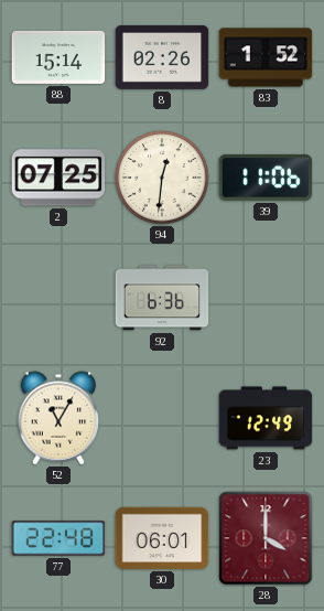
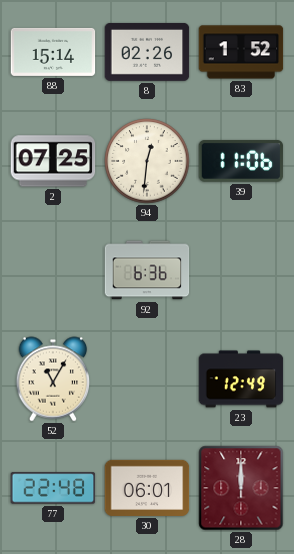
28: 4:00 -> 12:00 (241, 488)
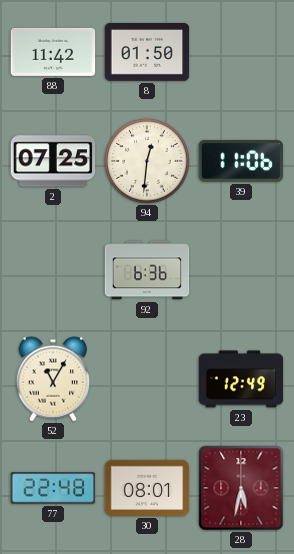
88: 15:14 -> 11:42 (53, 52)
8: 02:26 -> 01:50 (147, 52)
83: 1:52 -> none (241, 52)
30: 06:01 -> 08:01 (147, 488)
28: 12:00 -> 5:32 (241, 488)
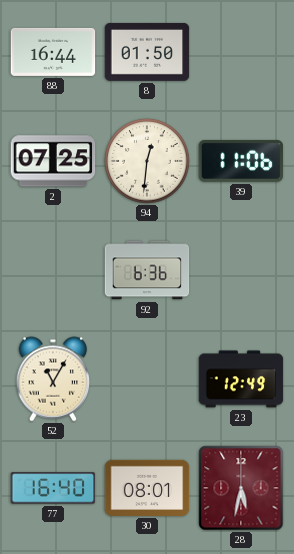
88: 11:42 -> 16:44 (53, 52)
77: 22:48 -> 16:40 (53, 488)
